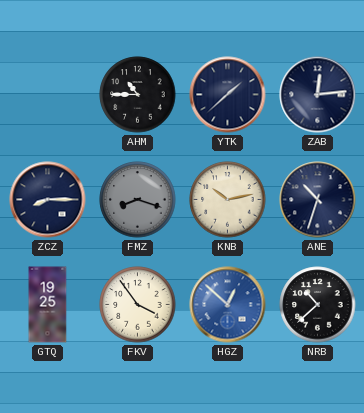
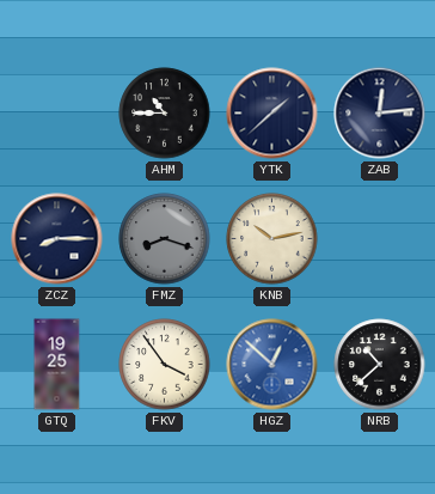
ANE: 10:33 -> none (318, 200)
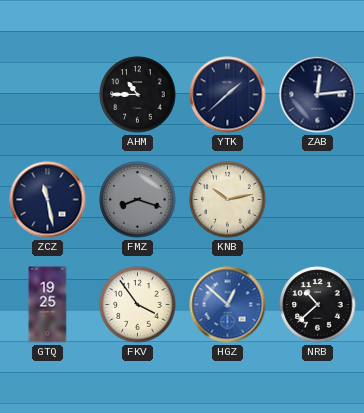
ZCZ: 8:15 -> 11:28 (48, 200)
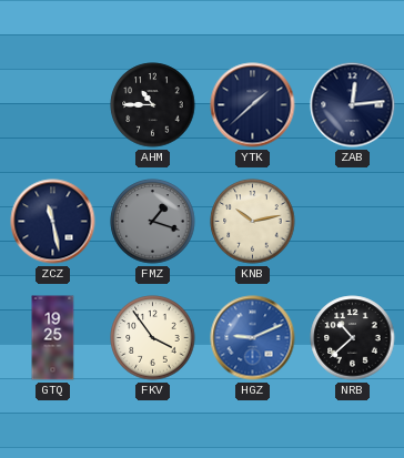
FMZ: 8:18 -> 1:18 (153, 222)
HGZ: 12:52 -> 9:11 (253, 338)
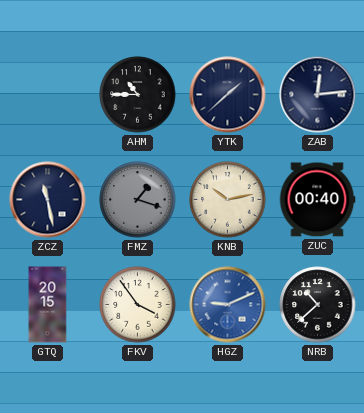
ZUC: none -> 00:40 (317, 200)
GTQ: 19:25 -> 20:15 (48, 305)
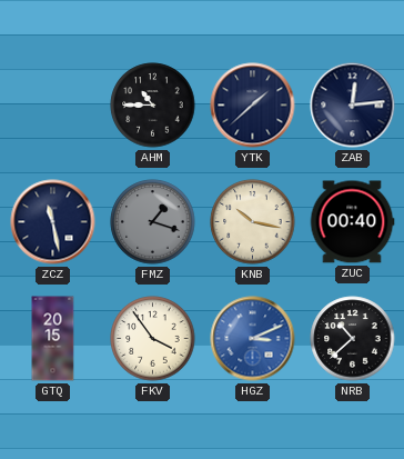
KNB: 10:13 -> 10:17 (253, 222)
HGZ: 9:11 -> 3:11 (253, 339)
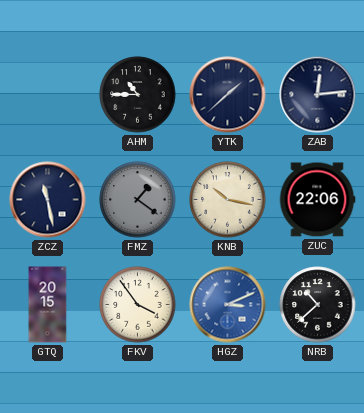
FMZ: 1:18 -> 1:21 (138, 200)
ZUC: 00:40 -> 22:06 (317, 200)
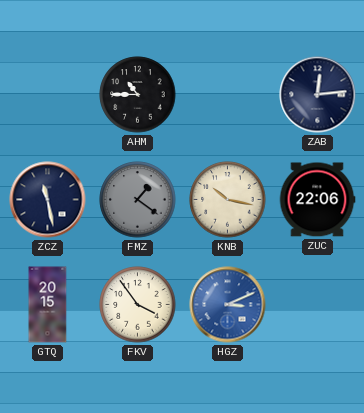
YTK: 1:38 -> none (228, 95)
NRB: 10:38 -> none (318, 305)
